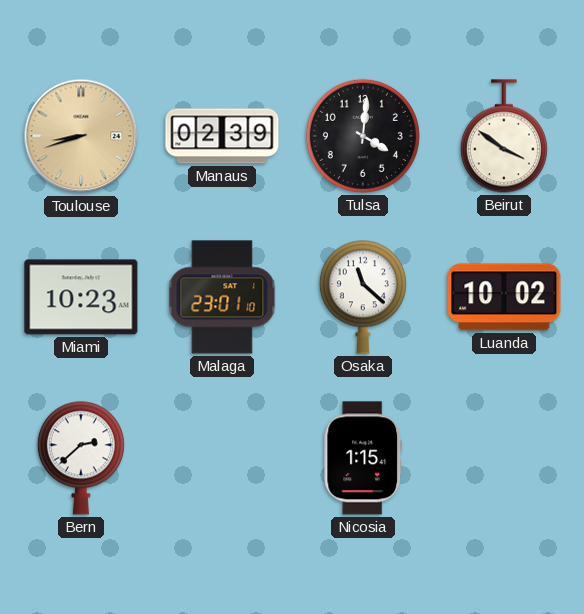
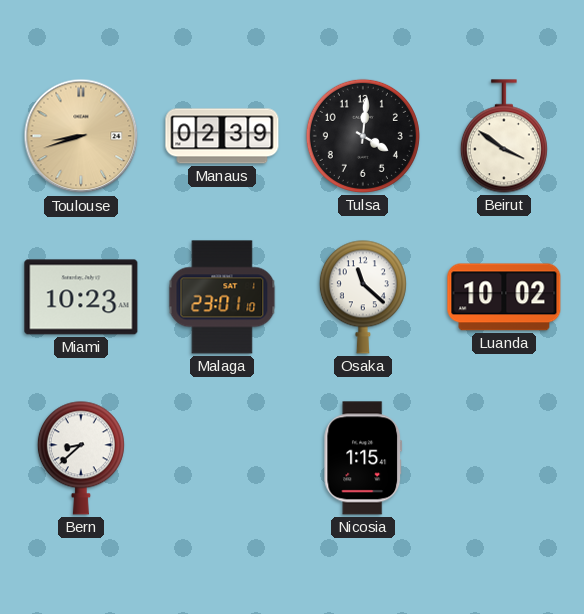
Bern: 2:38 -> 8:38 (81, 458)
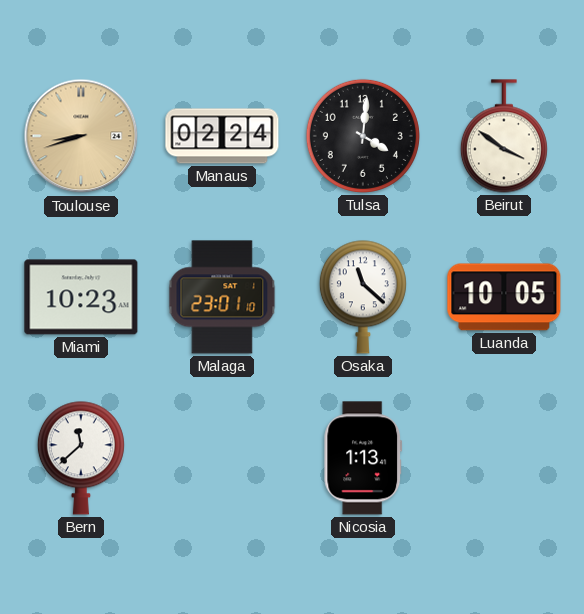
Manaus: 02:39 -> 02:24 (222, 136)
Luanda: 10:02 -> 10:05 (504, 297)
Bern: 8:38 -> 11:38 (81, 458)
Nicosia: 1:15 -> 1:13 (363, 458)
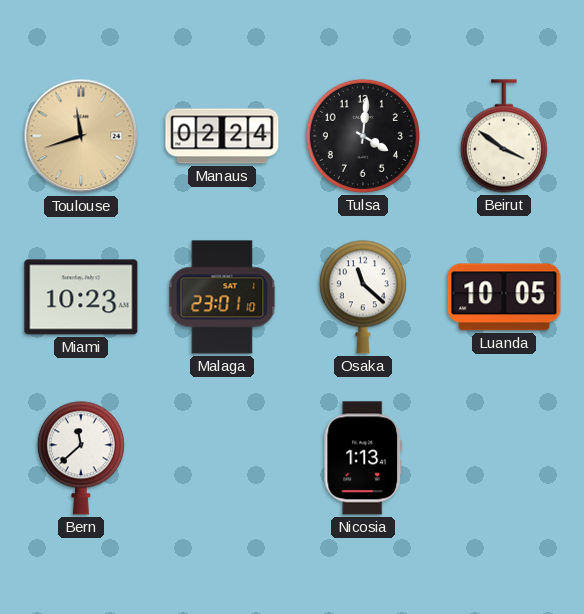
Toulouse: 8:42 -> 11:42 (81, 136)
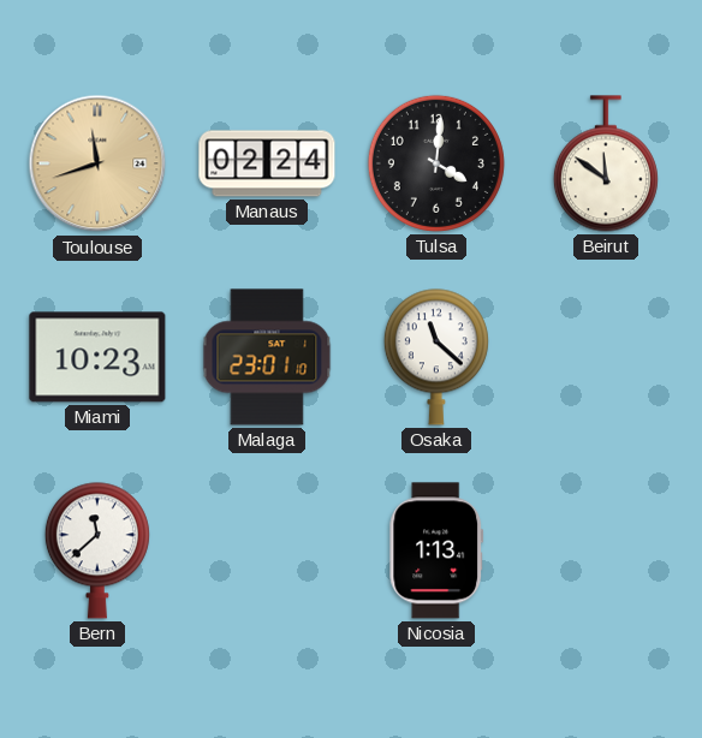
Beirut: 3:51 -> 11:51 (606, 163)
Luanda: 10:05 -> none (504, 297)
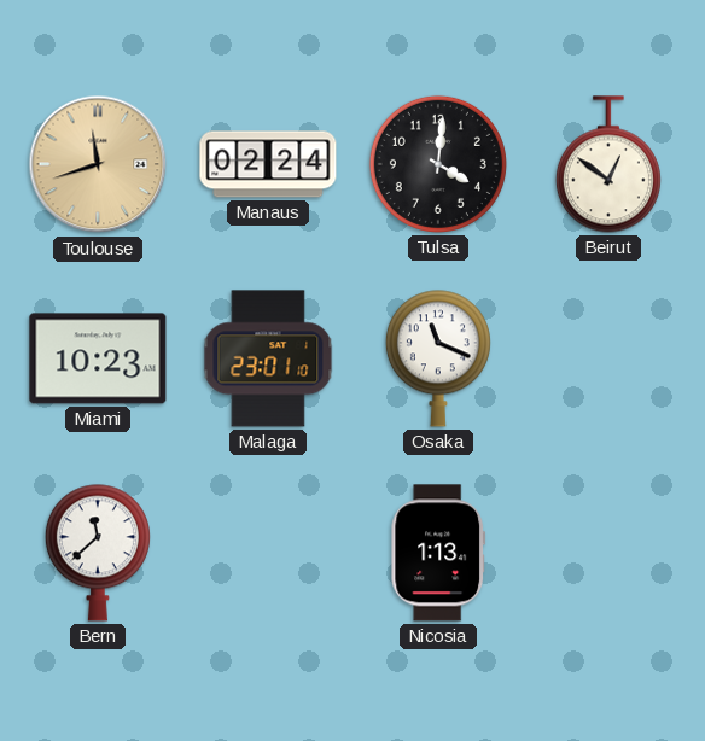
Beirut: 11:51 -> 12:51 (608, 164)
Osaka: 11:22 -> 11:19 (438, 358)
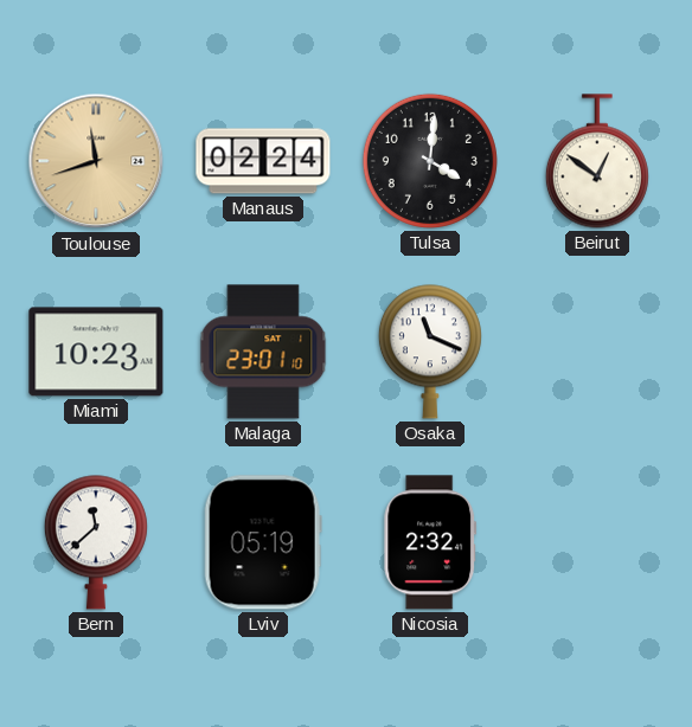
Lviv: none -> 05:19 (263, 542)
Nicosia: 1:13 -> 2:32 (430, 542)
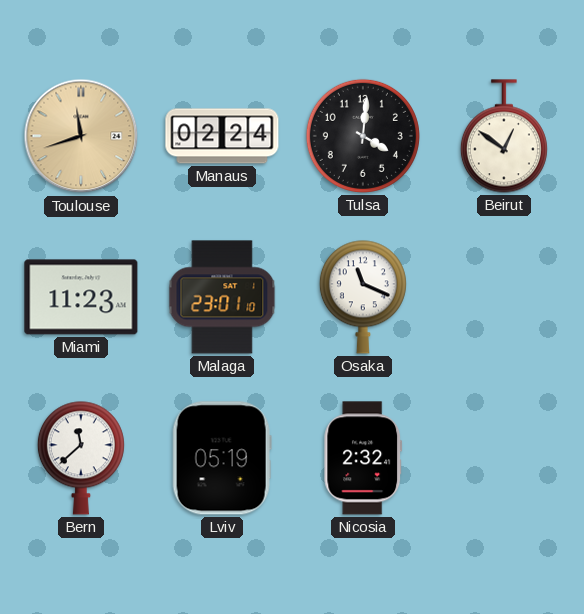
Miami: 10:23 -> 11:23 (81, 297)
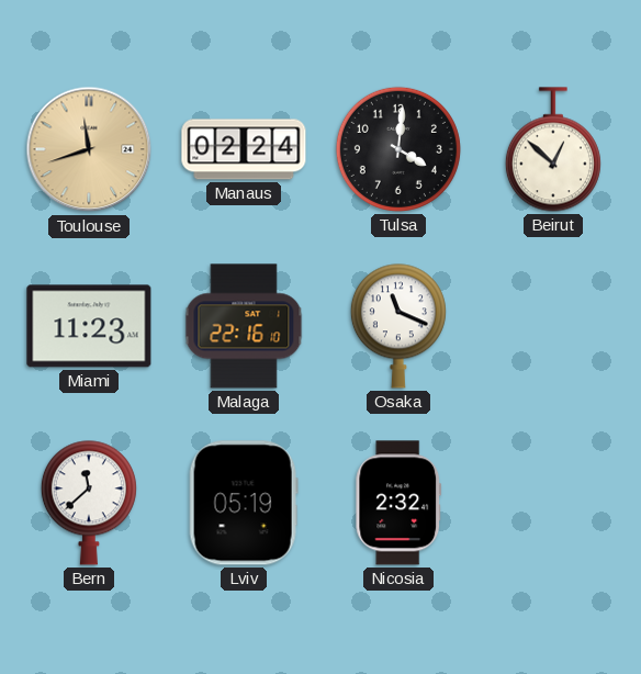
Beirut: 12:51 -> 12:52 (553, 149)
Malaga: 23:01 -> 22:16 (244, 326)
